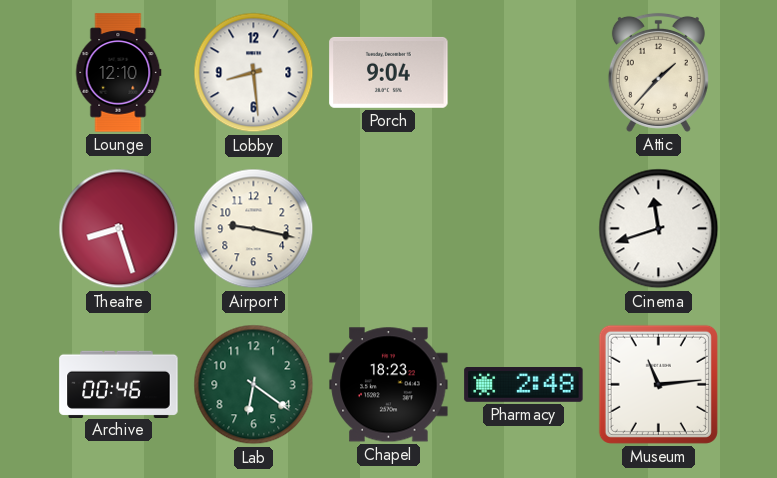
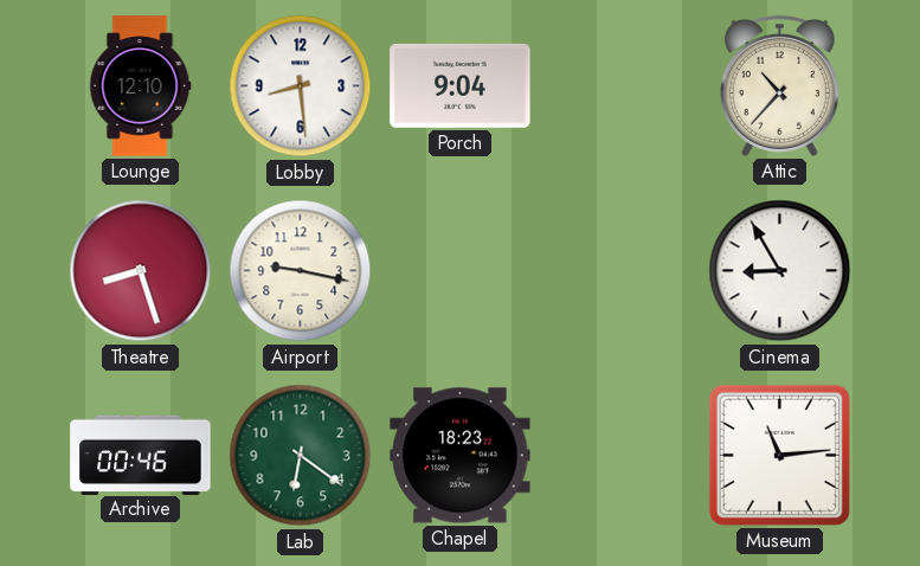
Attic: 1:37 -> 10:37 (779, 85)
Cinema: 11:42 -> 8:55 (780, 271)
Pharmacy: 2:48 -> none (524, 385)
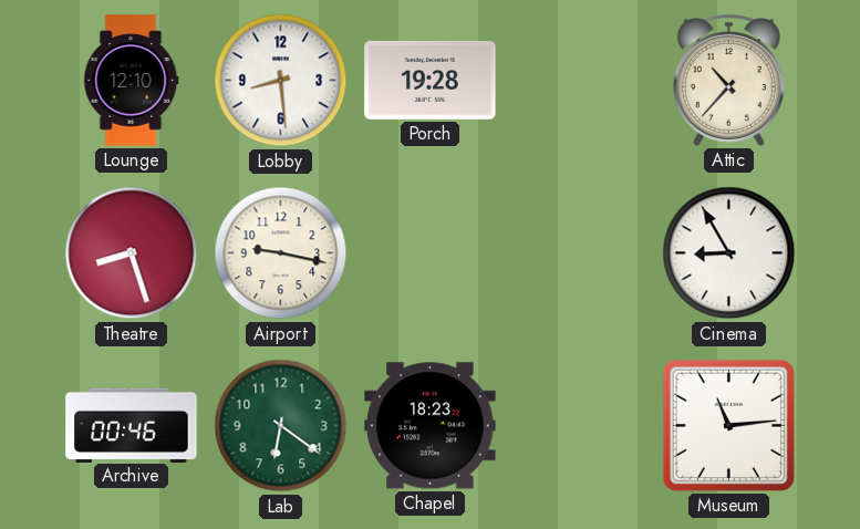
Porch: 9:04 -> 19:28 (431, 80)
